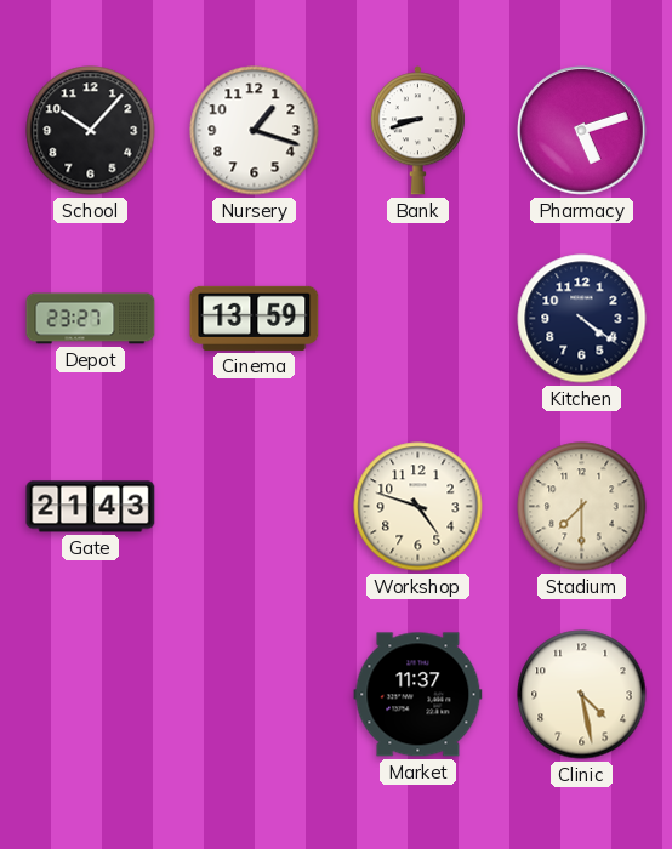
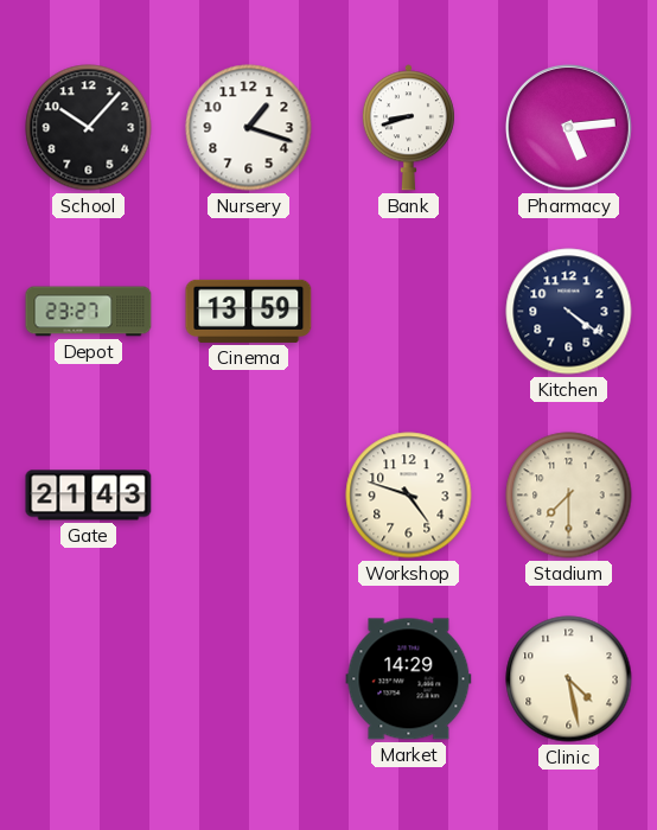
Pharmacy: 5:12 -> 5:14 (569, 128)
Market: 11:37 -> 14:29 (409, 679)
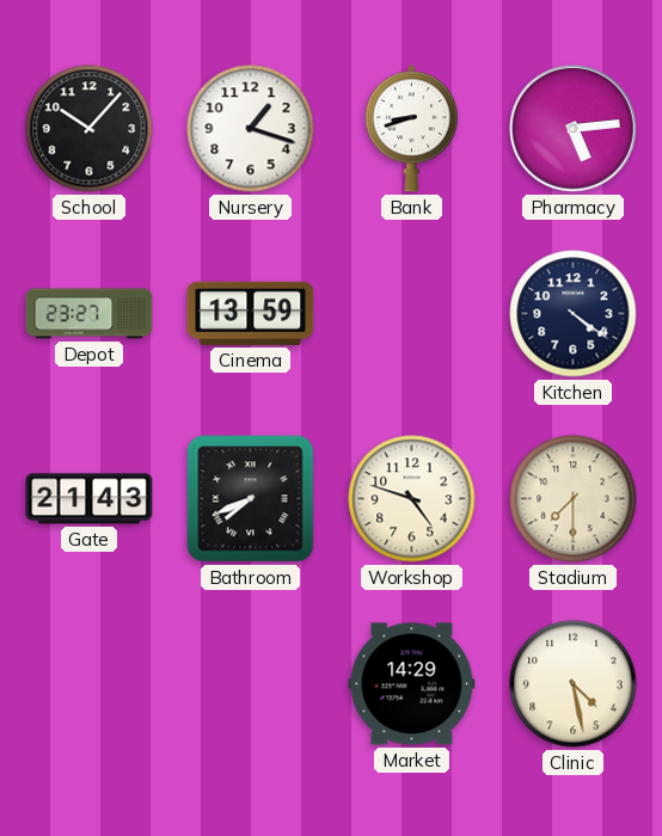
Bathroom: none -> 7:41 (251, 499)
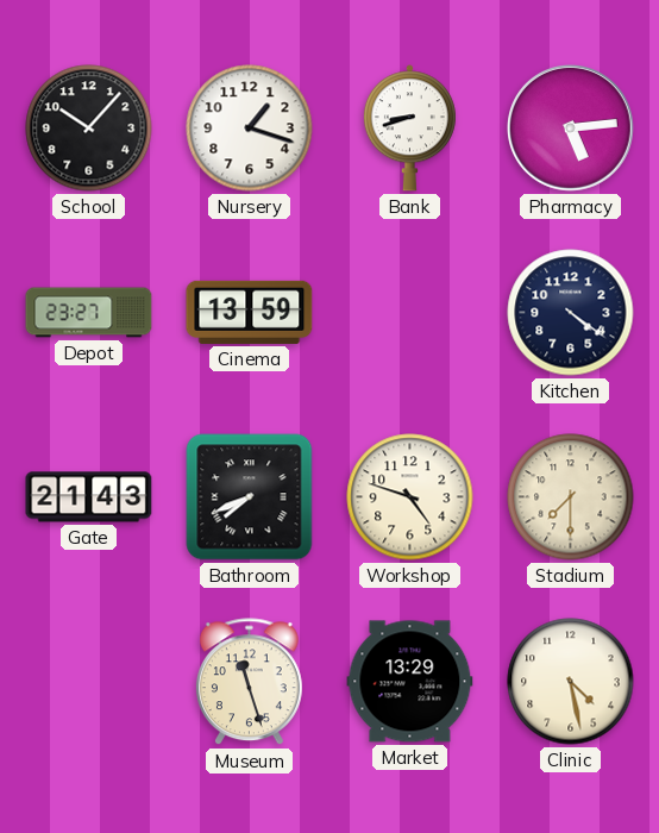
Museum: none -> 11:27 (249, 682)
Market: 14:29 -> 13:29 (410, 682)
